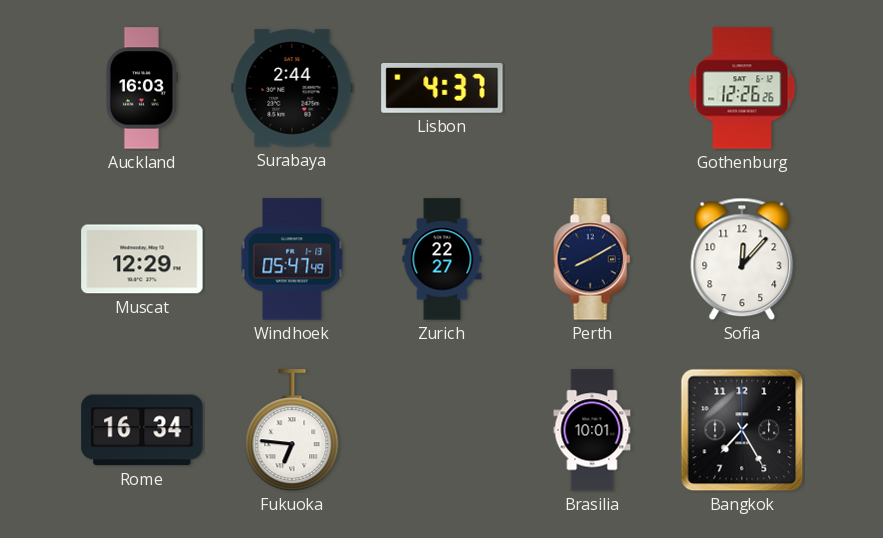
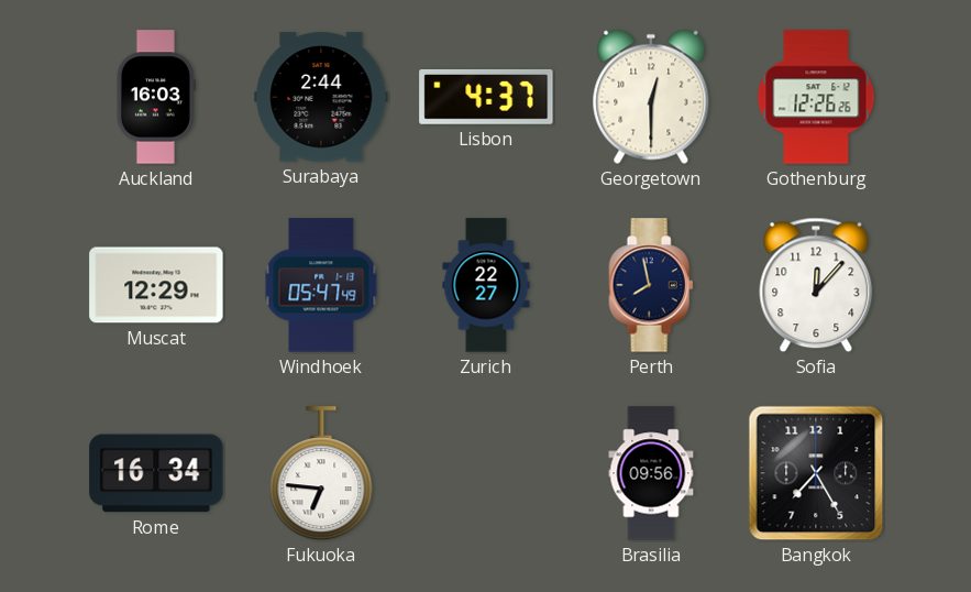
Georgetown: none -> 12:30 (651, 97)
Perth: 8:10 -> 7:58 (651, 285)
Brasilia: 10:01 -> 09:56 (651, 473)
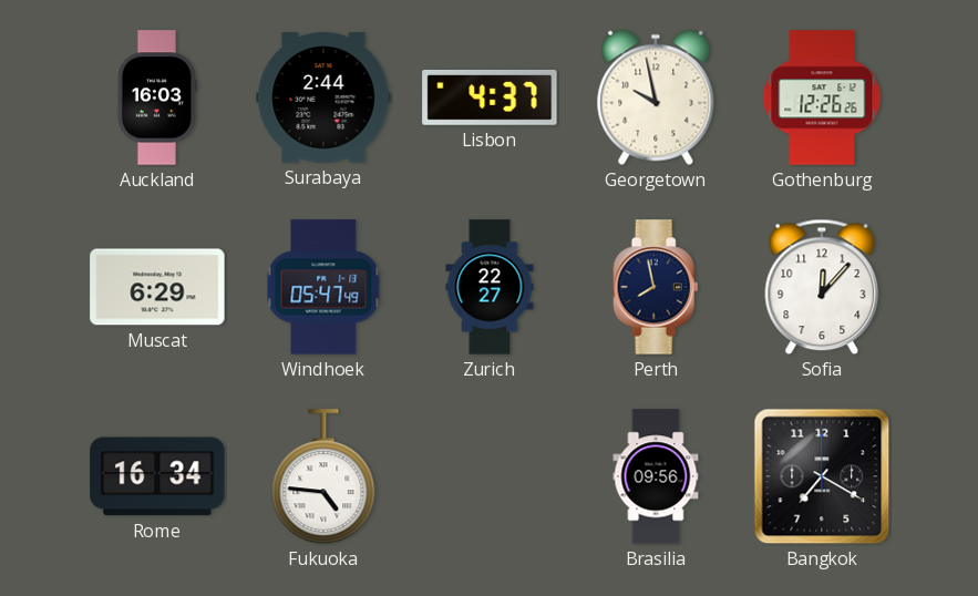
Georgetown: 12:30 -> 9:58 (656, 97)
Muscat: 12:29 -> 6:29 (157, 287)
Fukuoka: 6:46 -> 4:46 (323, 477)
Bangkok: 7:25 -> 7:20 (822, 476)
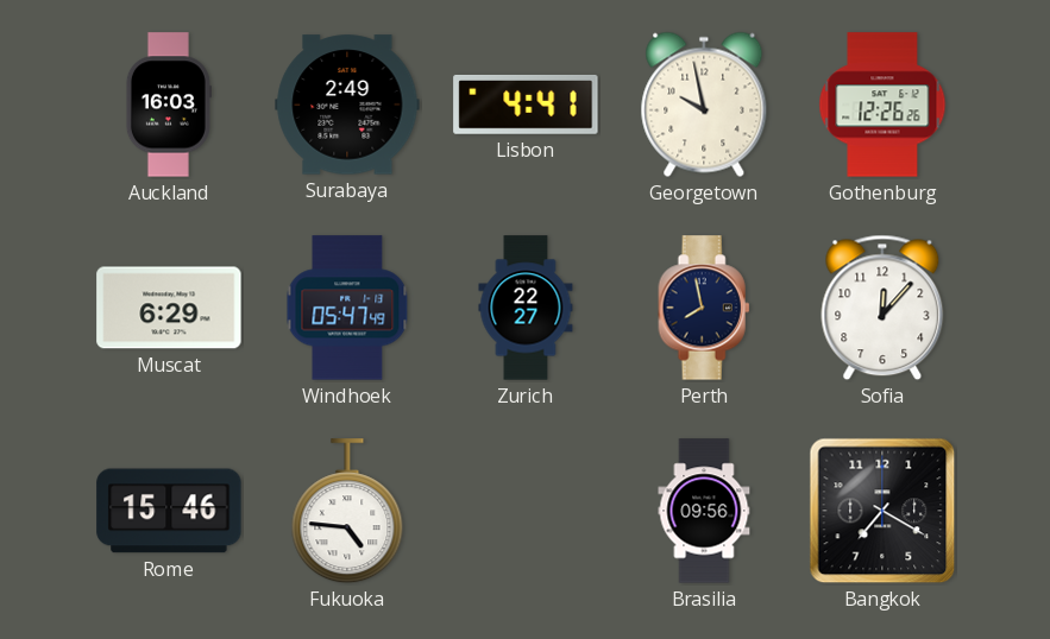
Surabaya: 2:44 -> 2:49 (347, 105)
Lisbon: 4:37 -> 4:41 (526, 105)
Rome: 16:34 -> 15:46 (169, 511)
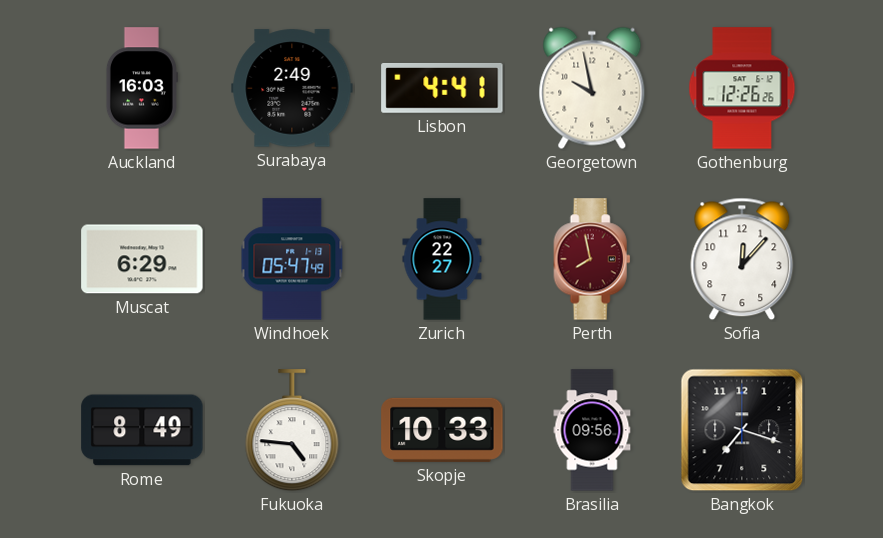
Perth dial: navy -> burgundy (592, 259)
Rome: 15:46 -> 8:49 (142, 430)
Skopje: none -> 10:33 (442, 430)
Bangkok: 7:20 -> 7:18 (742, 430)
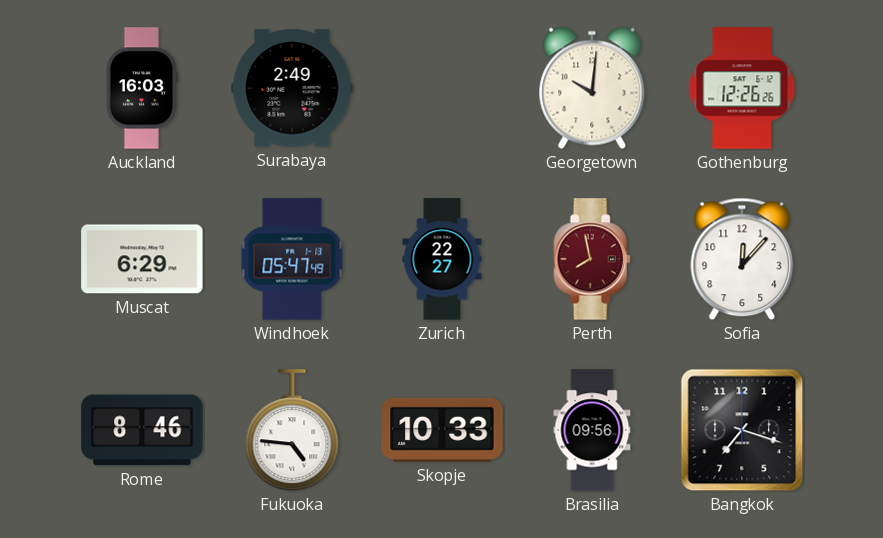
Lisbon: 4:41 -> none (442, 88)
Georgetown: 9:58 -> 10:01 (592, 88)
Rome: 8:49 -> 8:46 (142, 430)
